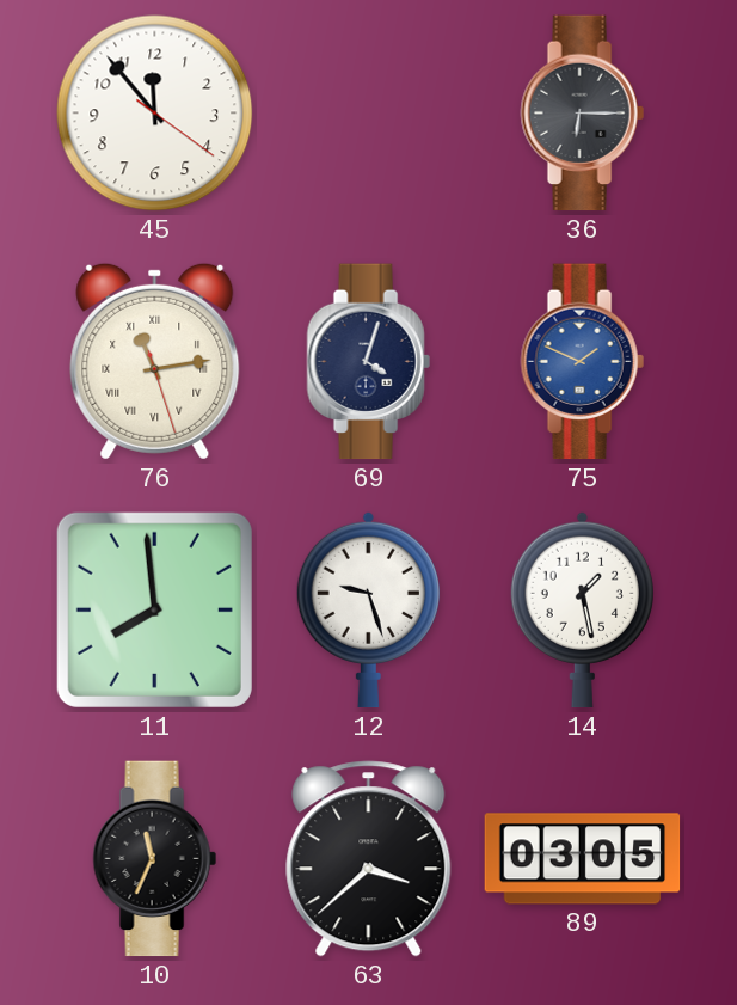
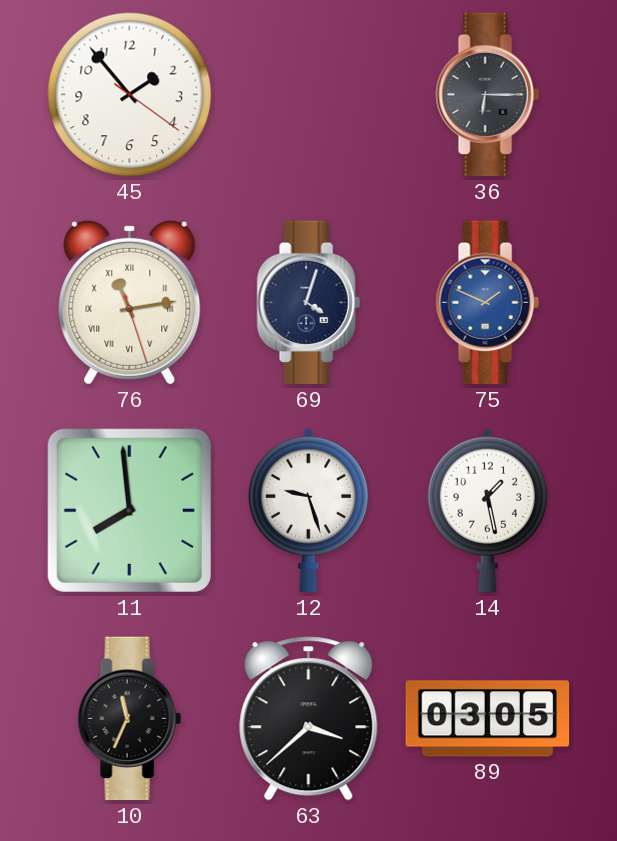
45: 11:53 -> 1:53 (130, 95)
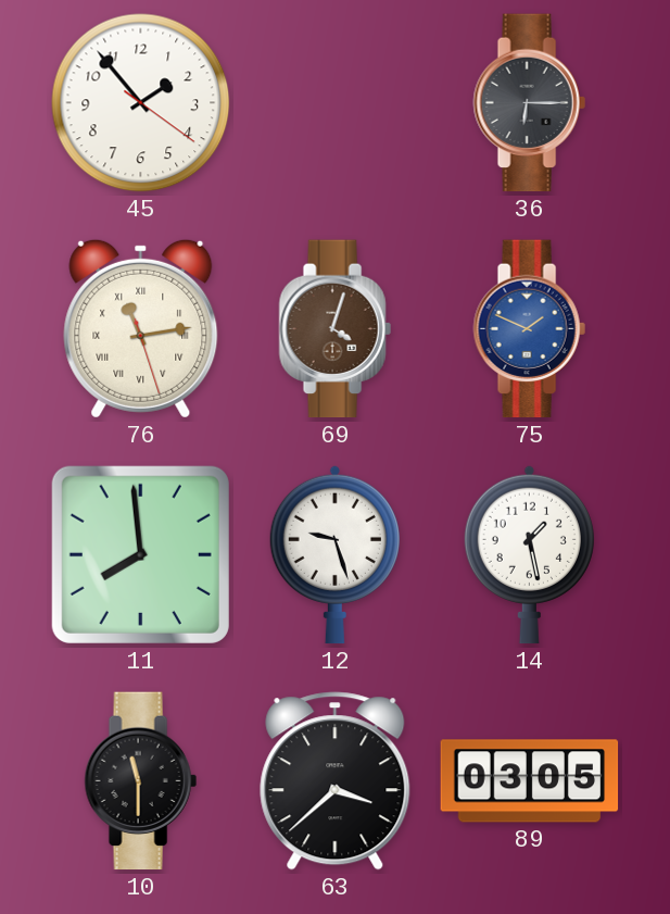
69 dial: navy -> brown (334, 329)
10: 11:34 -> 11:30 (140, 781)
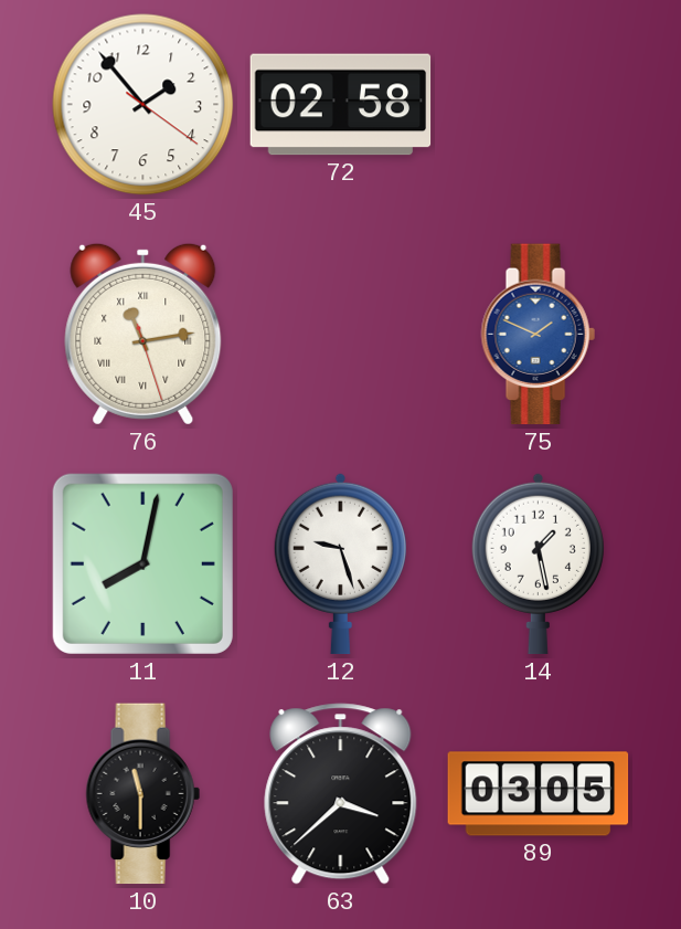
72: none -> 02:58 (341, 105)
36: 6:15 -> none (529, 103)
69: 4:03 -> none (334, 329)
11: 7:59 -> 8:02 (142, 563)
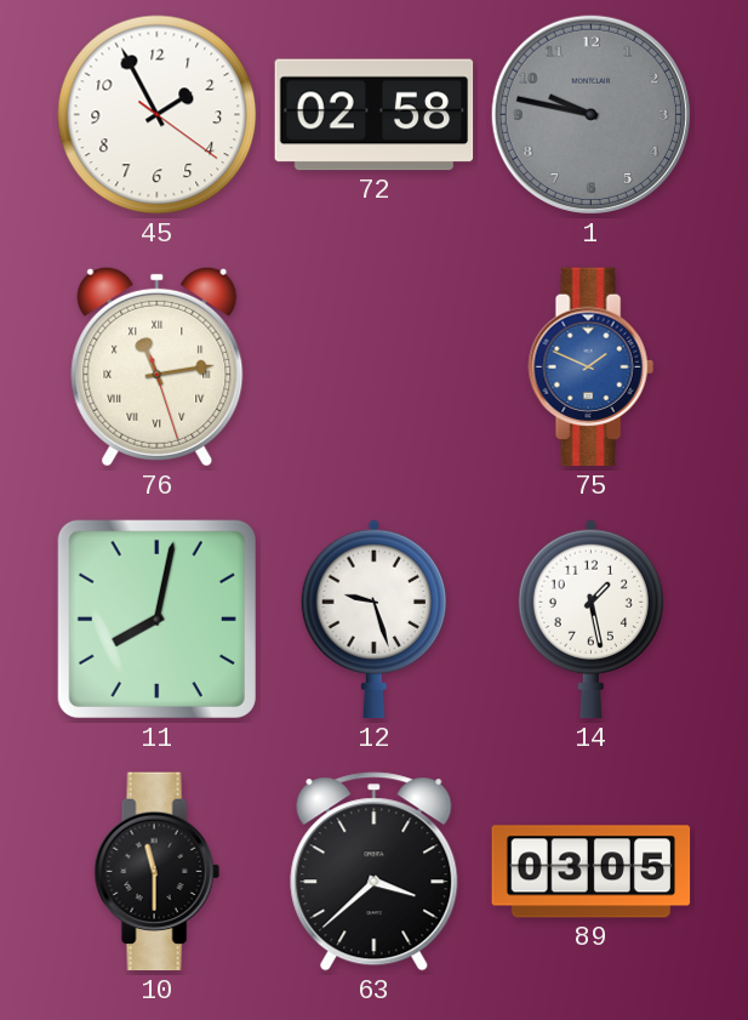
45: 1:53 -> 1:55 (158, 115)
1: none -> 9:47 (590, 114)
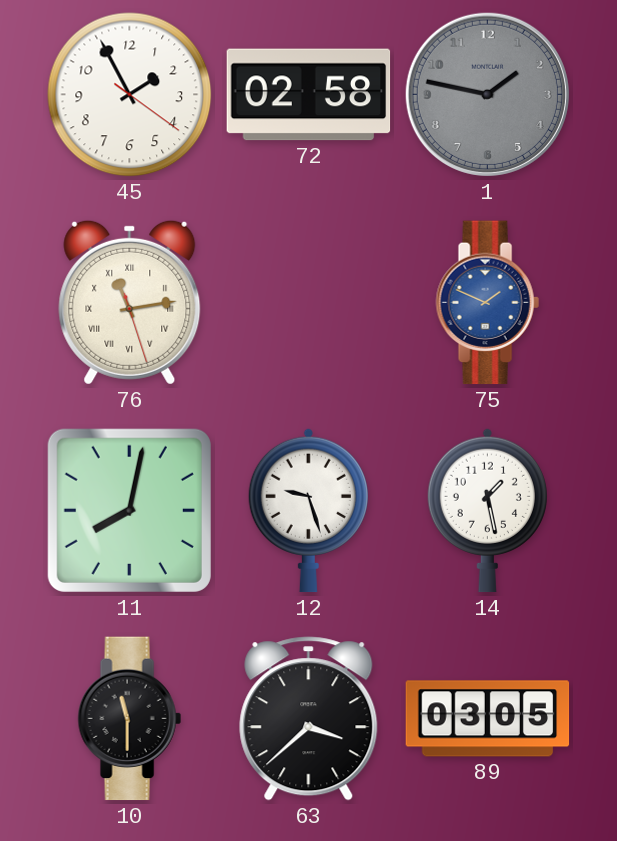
1: 9:47 -> 1:47 (487, 94)
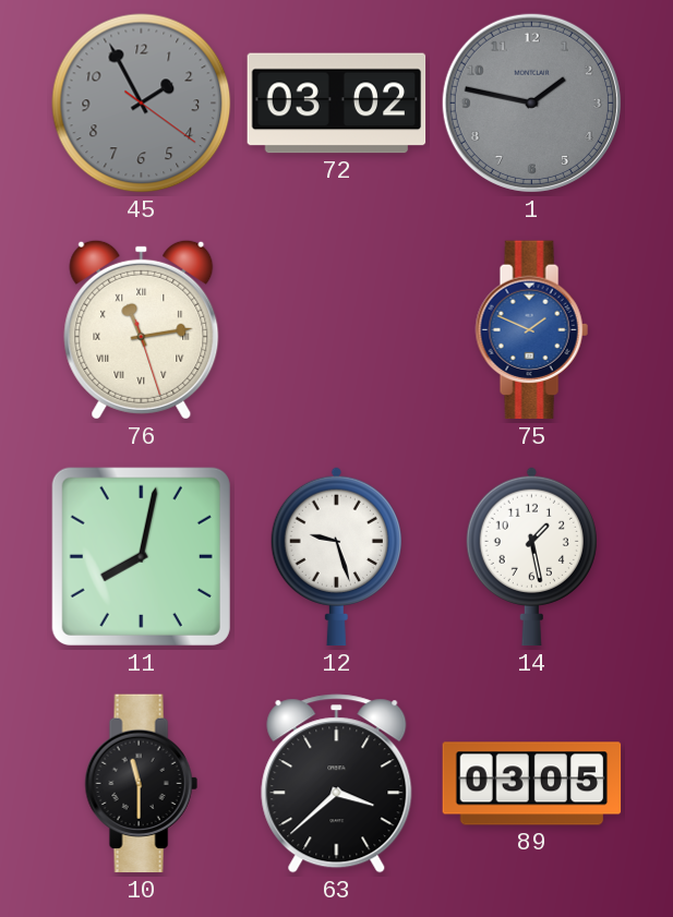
45 dial: white -> grey (142, 104)
72: 02:58 -> 03:02 (337, 104)
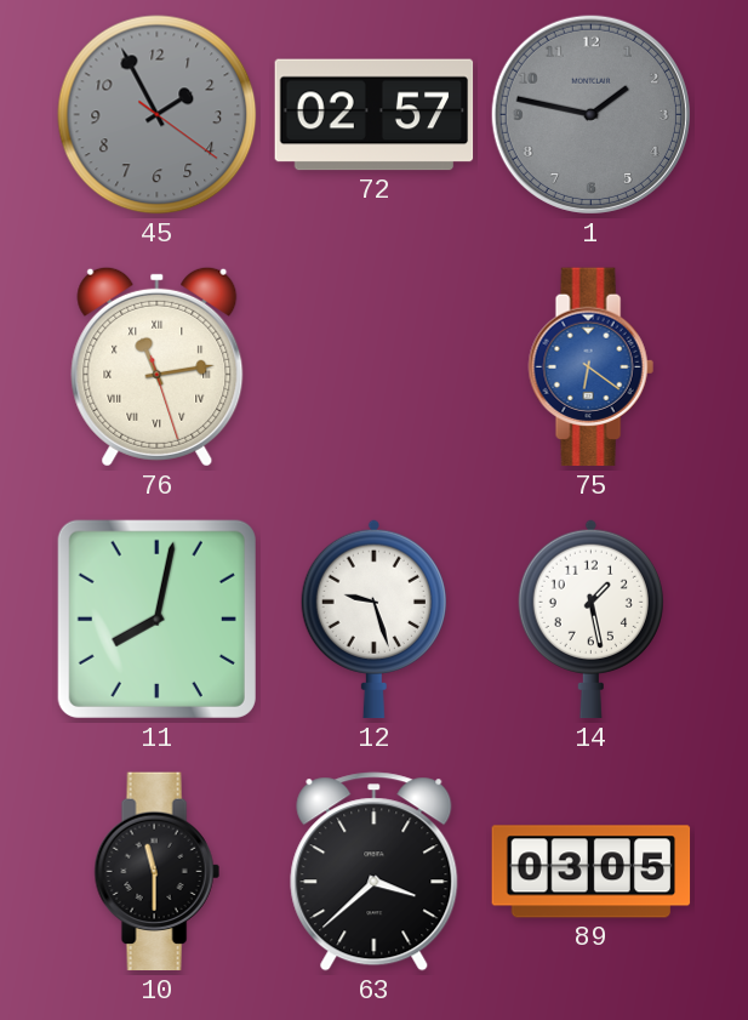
72: 03:02 -> 02:57 (375, 115)
75: 1:49 -> 6:21 (590, 367)
